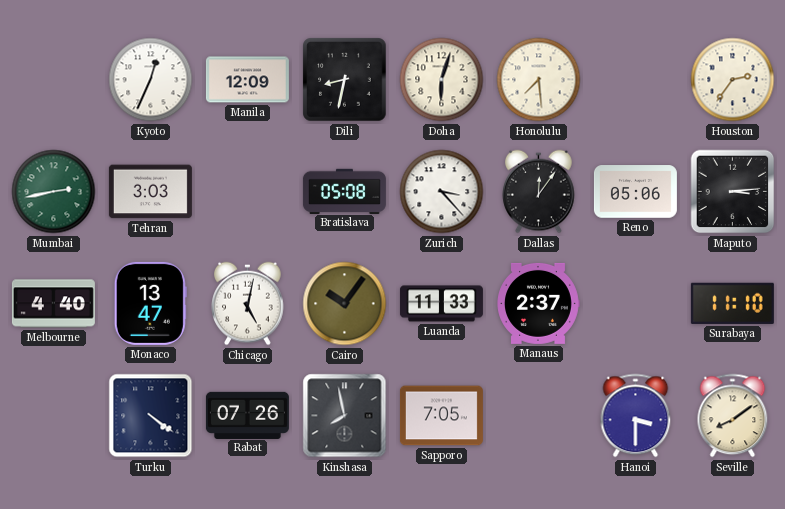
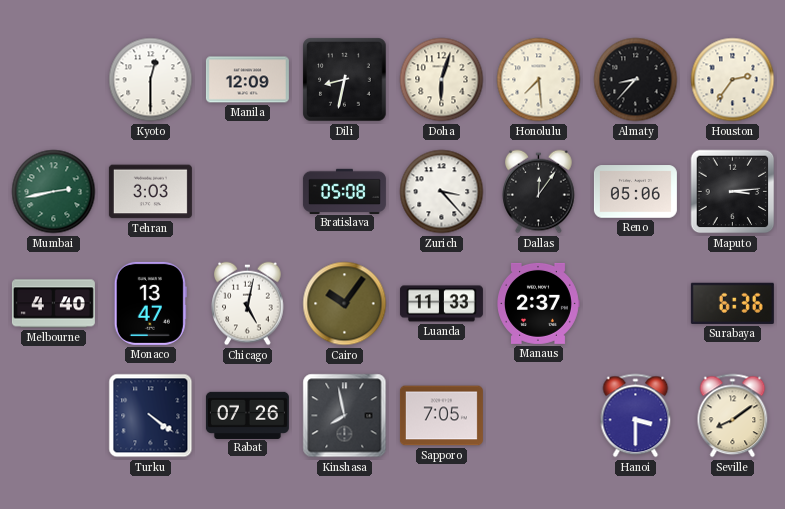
Kyoto: 12:34 -> 12:30 (151, 80)
Almaty: none -> 8:37 (636, 80)
Surabaya: 11:10 -> 6:36 (732, 303)
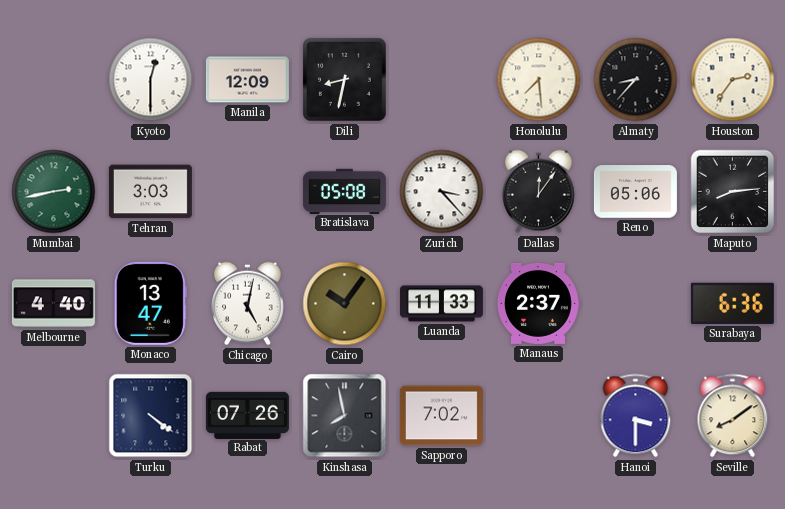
Doha: 6:03 -> none (442, 80)
Maputo: 3:14 -> 8:14 (733, 192)
Sapporo: 7:05 -> 7:02 (441, 416)
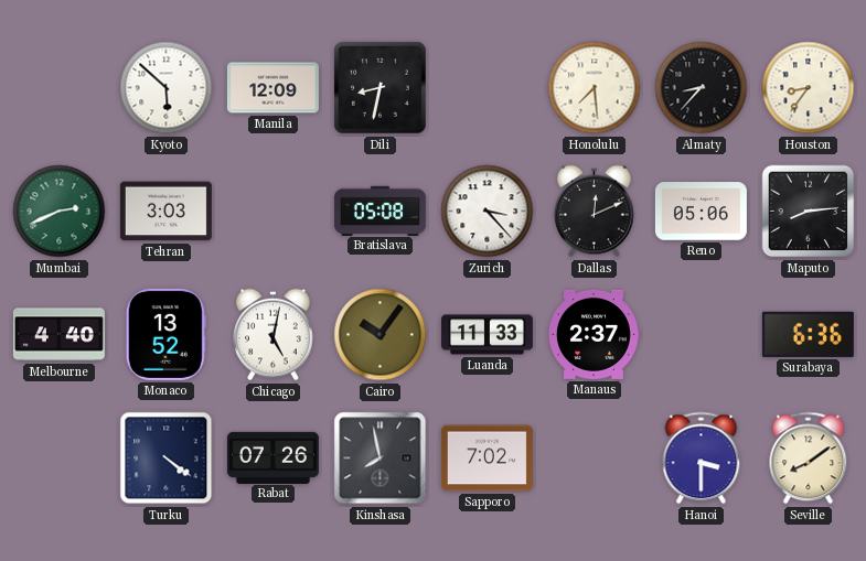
Kyoto: 12:30 -> 5:52 (167, 88)
Houston: 2:36 -> 8:36 (809, 88)
Mumbai: 2:43 -> 2:41 (60, 212)
Dallas: 12:06 -> 12:11 (595, 212)
Monaco: 13:47 -> 13:52 (165, 334)
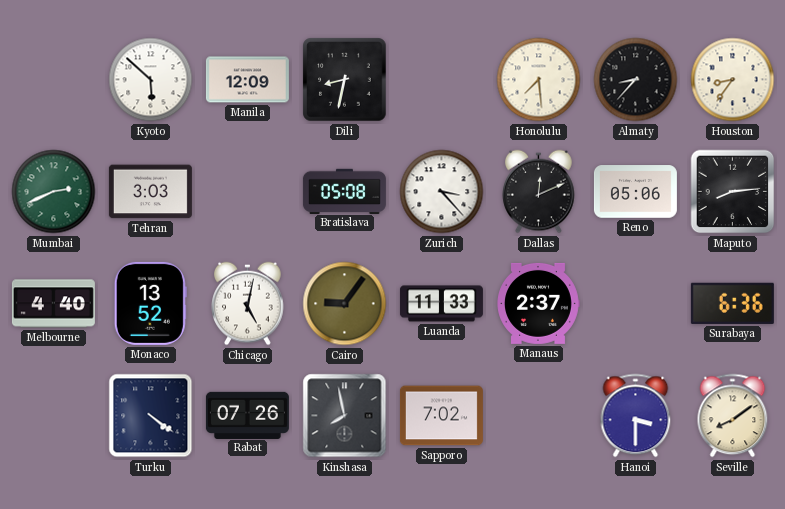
Cairo: 10:06 -> 9:06 (345, 304)
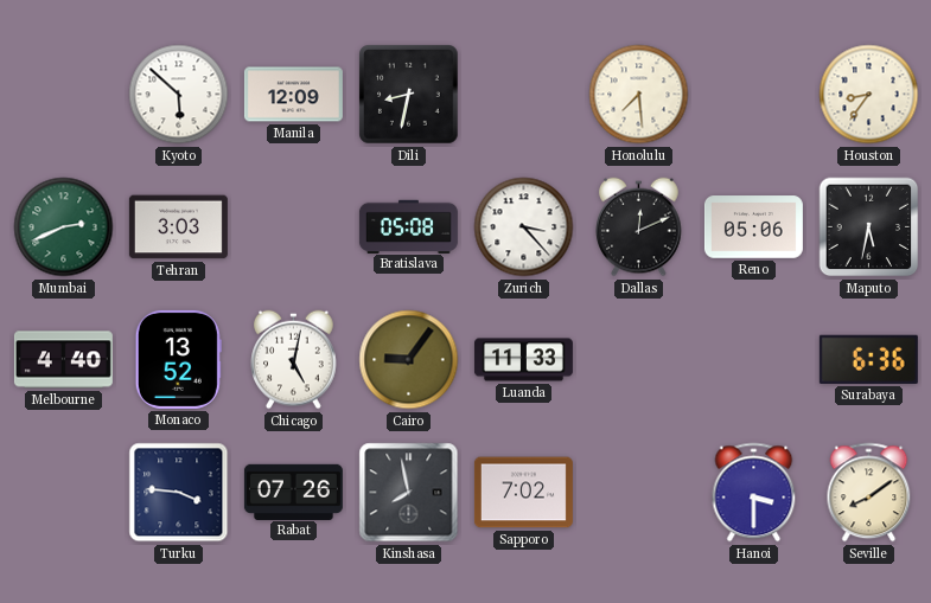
Almaty: 8:37 -> none (636, 80)
Maputo: 8:14 -> 5:32 (869, 227)
Manaus: 2:37 -> none (538, 303)
Turku: 4:21 -> 3:46 (179, 493)
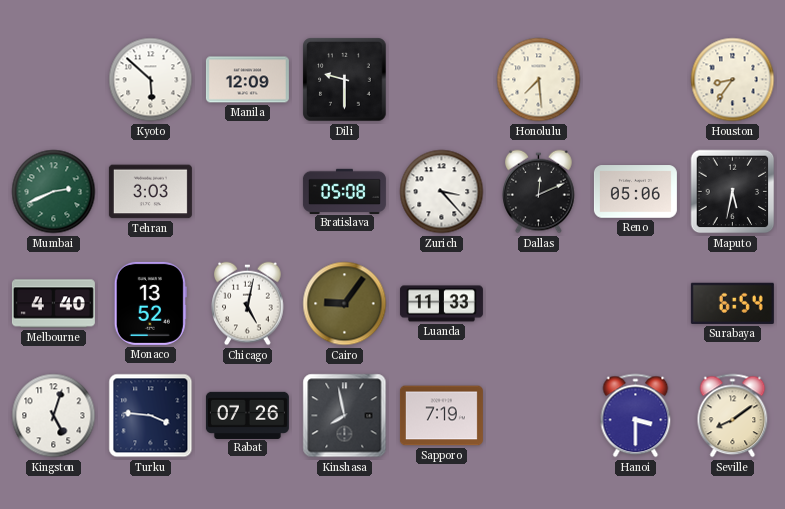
Dili: 8:32 -> 9:30 (345, 80)
Surabaya: 6:36 -> 6:54 (732, 303)
Kingston: none -> 5:03 (54, 416)
Sapporo: 7:02 -> 7:19 (441, 416)
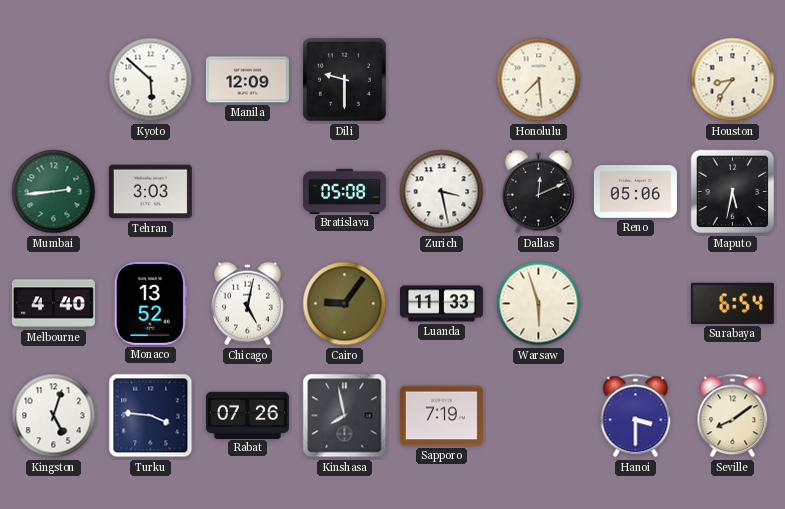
Mumbai: 2:41 -> 2:44 (54, 192)
Zurich: 3:23 -> 3:28 (442, 192)
Warsaw: none -> 5:57 (539, 304)
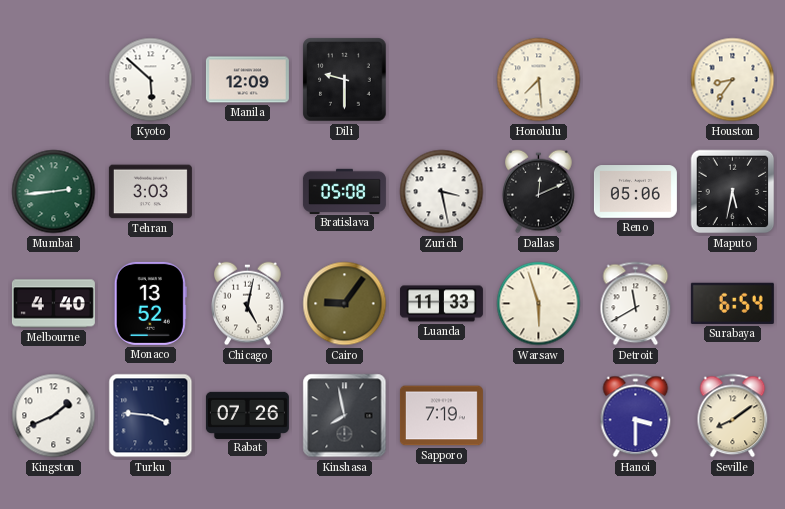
Detroit: none -> 11:40 (636, 304)
Kingston: 5:03 -> 1:41 (54, 416)
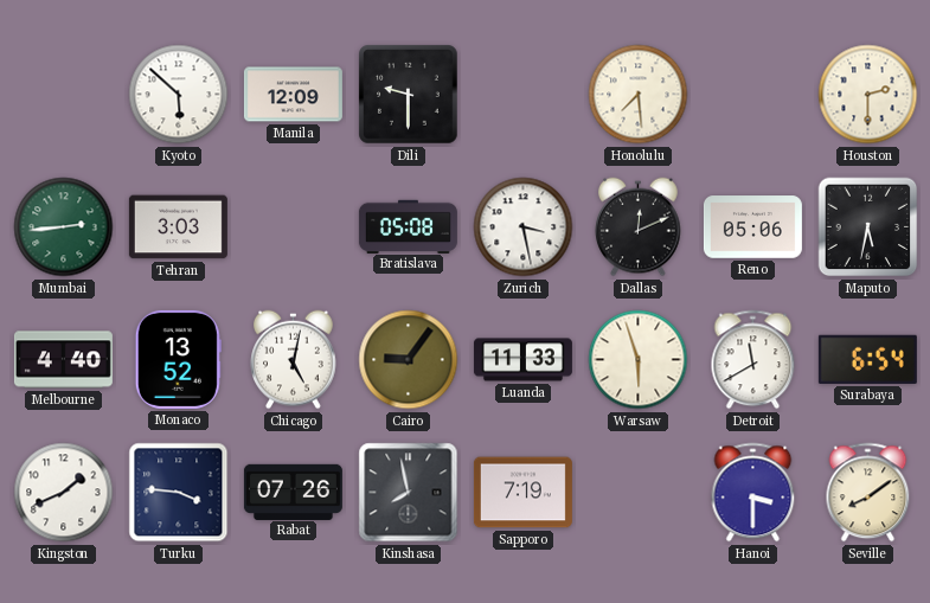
Houston: 8:36 -> 2:30 (868, 95)
